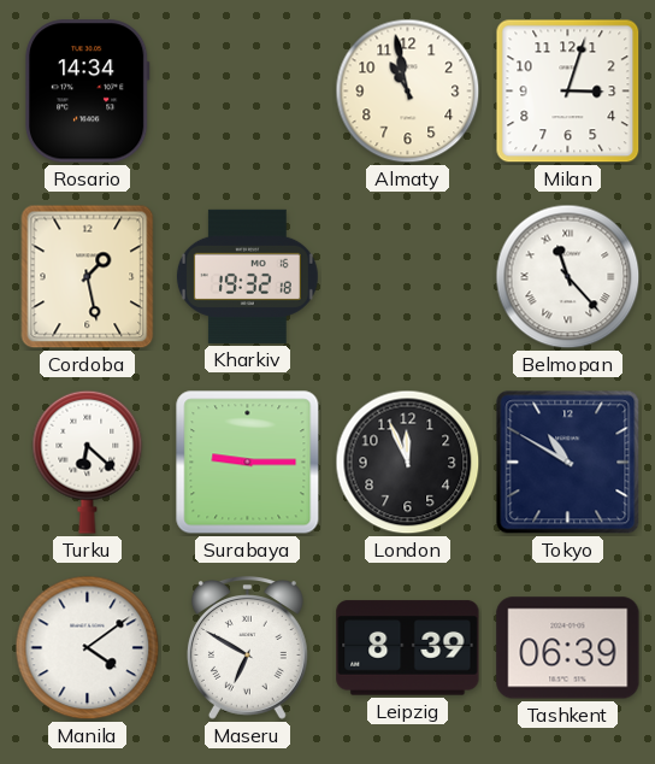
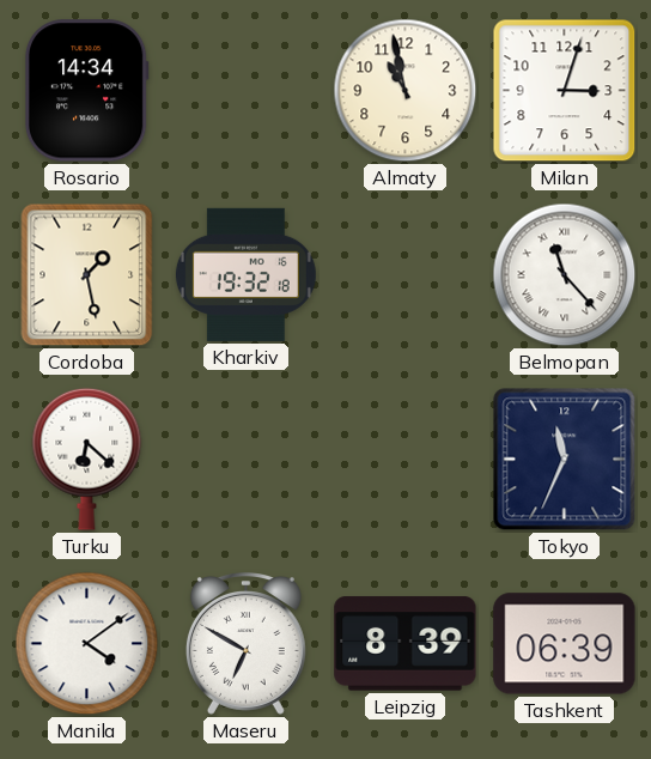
Surabaya: 9:15 -> none (248, 463)
London: 11:56 -> none (408, 463)
Tokyo: 10:50 -> 11:34 (565, 460)
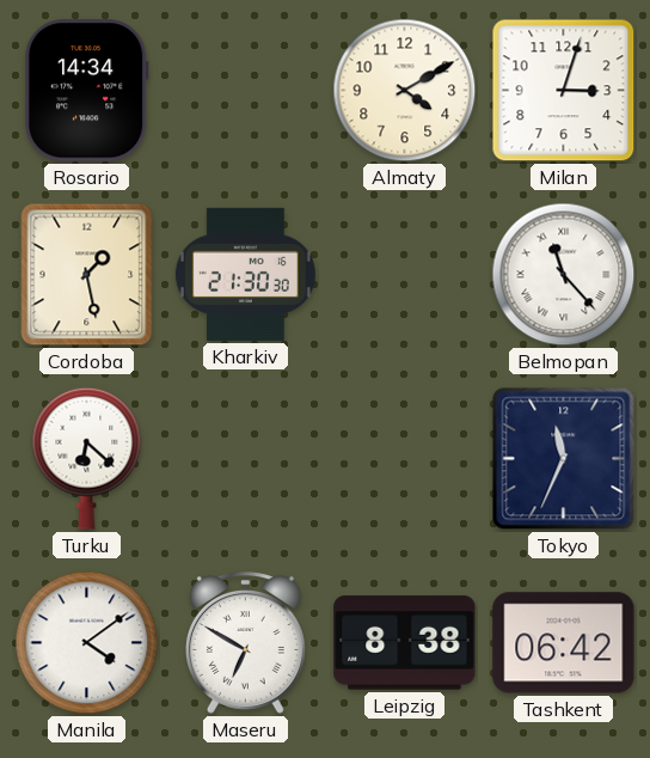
Almaty: 10:58 -> 4:10 (405, 91)
Kharkiv: 19:32 -> 21:30 (245, 274)
Leipzig: 8:39 -> 8:38 (405, 643)
Tashkent: 06:39 -> 06:42 (564, 643)
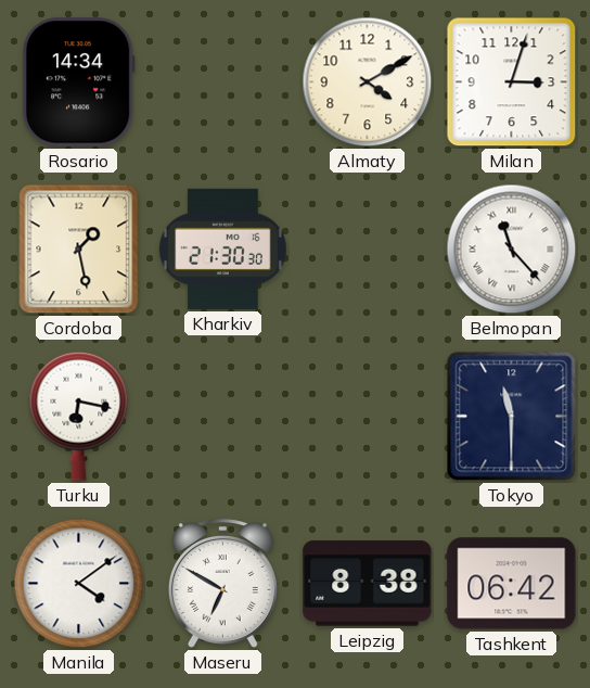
Turku: 6:22 -> 6:17 (79, 416)
Tokyo: 11:34 -> 11:30 (512, 417)
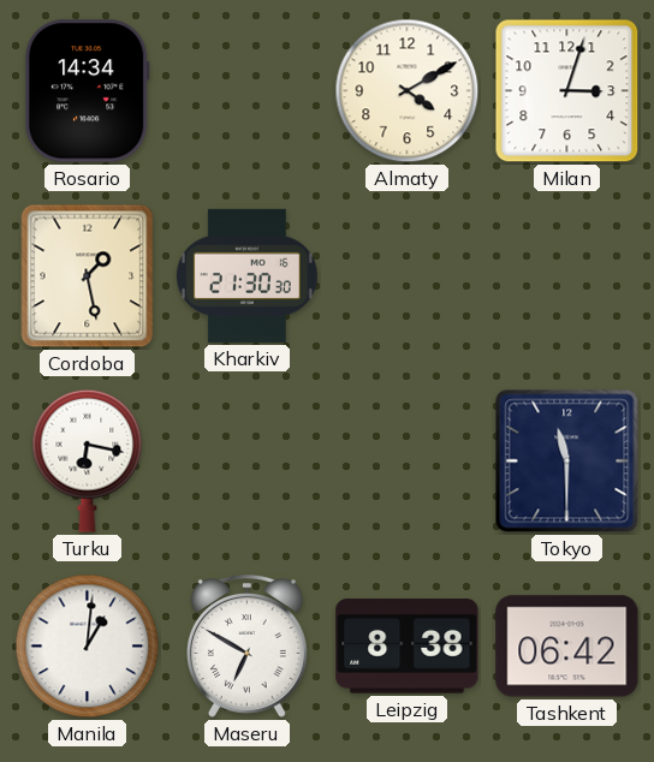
Belmopan: 11:23 -> none (512, 250)
Manila: 4:09 -> 1:01 (88, 647)
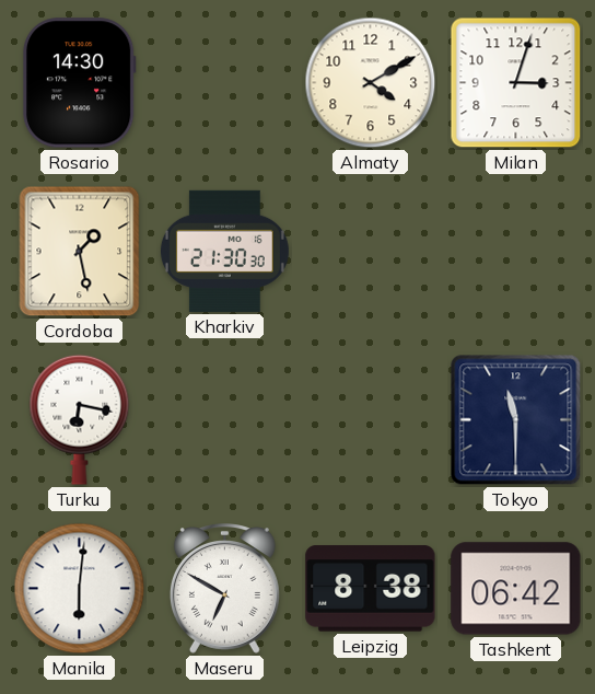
Rosario: 14:34 -> 14:30 (79, 83)
Manila: 1:01 -> 6:01 (80, 589)
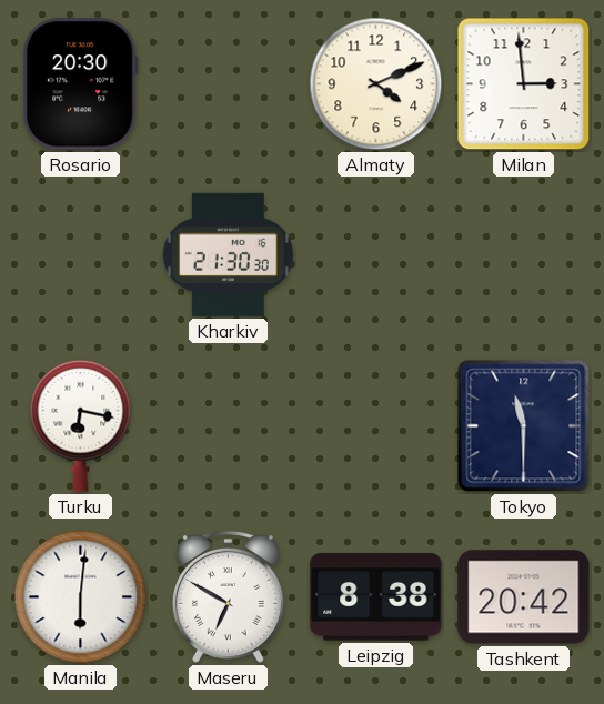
Rosario: 14:30 -> 20:30 (80, 84)
Almaty: 4:10 -> 4:11 (376, 84)
Milan: 3:03 -> 2:59 (524, 84)
Cordoba: 1:28 -> none (80, 252)
Tashkent: 06:42 -> 20:42 (524, 597)
